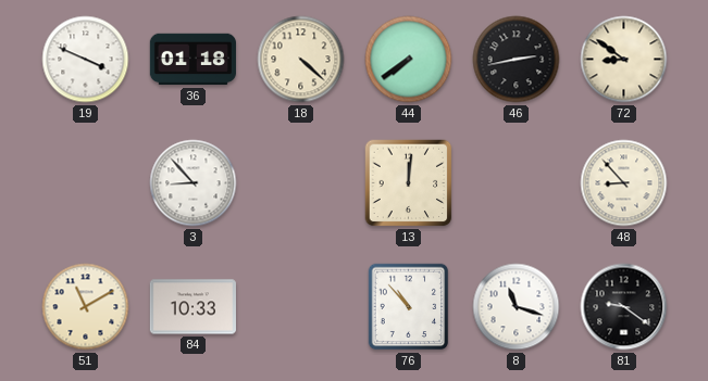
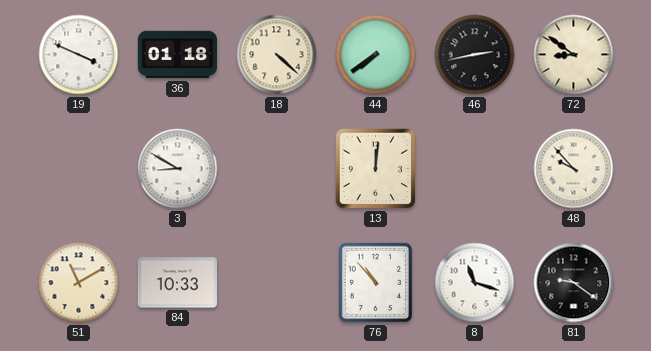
3: 8:53 -> 8:50 (178, 169)
48: 8:53 -> 9:53 (574, 169)
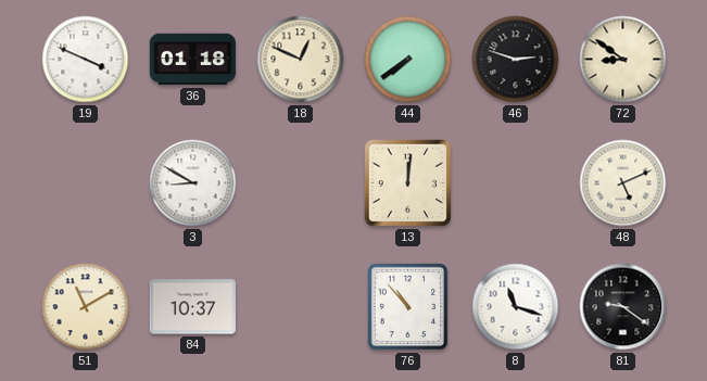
18: 4:22 -> 12:49 (301, 60)
46: 2:43 -> 2:48 (516, 60)
48: 9:53 -> 5:11 (623, 183)
84: 10:33 -> 10:37 (192, 307)
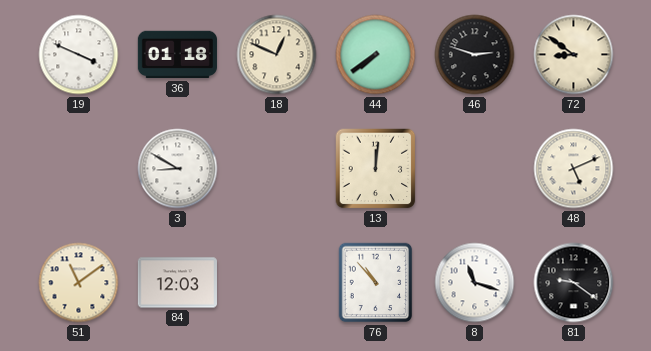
51: 11:10 -> 11:09 (79, 283)
84: 10:37 -> 12:03 (177, 283)
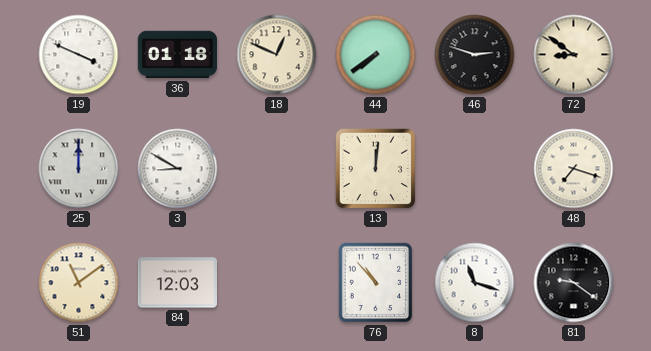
25: none -> 12:00 (79, 169)
48: 5:11 -> 7:18 (574, 169)
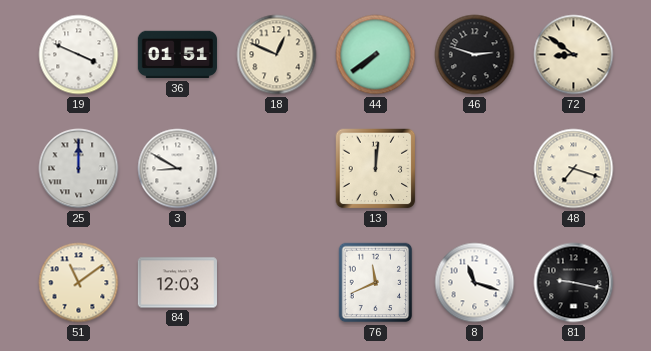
36: 01:18 -> 01:51 (177, 55)
76: 10:53 -> 11:41 (376, 283)
81: 9:21 -> 9:17 (574, 283)
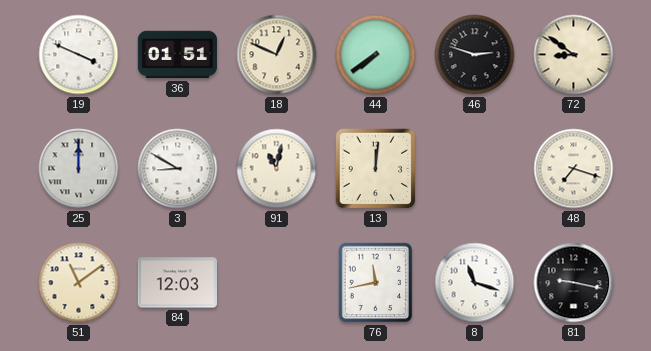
91: none -> 11:02 (277, 169)
76: 11:41 -> 11:43 (376, 283)
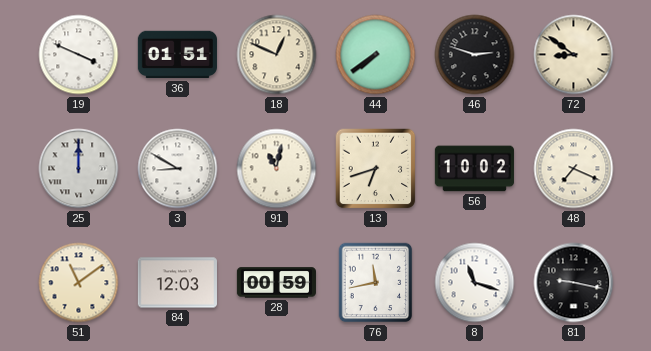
13: 12:01 -> 6:42 (376, 169)
56: none -> 10:02 (474, 169)
48: 7:18 -> 7:19 (574, 169)
28: none -> 00:59 (276, 283)
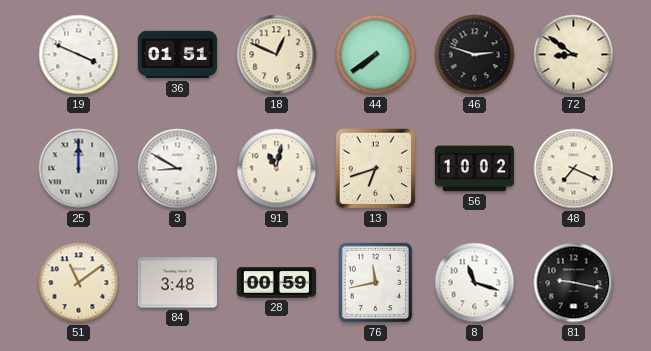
84: 12:03 -> 3:48 (177, 283)
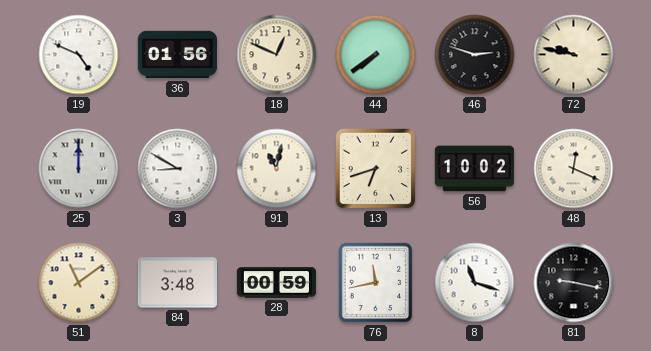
19: 3:49 -> 4:49 (79, 55)
36: 01:51 -> 01:56 (177, 55)
72: 8:51 -> 9:47 (574, 55)
48: 7:19 -> 12:19 (574, 169)
